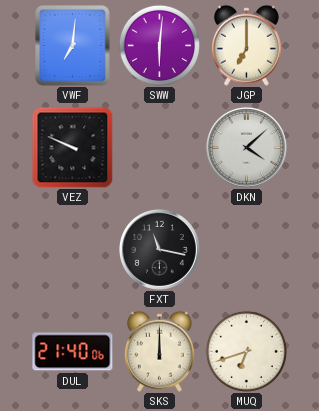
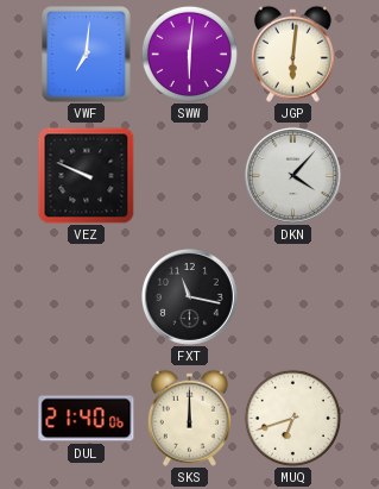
JGP: 7:00 -> 6:01 (292, 54)
DKN: 4:08 -> 4:07 (292, 175)
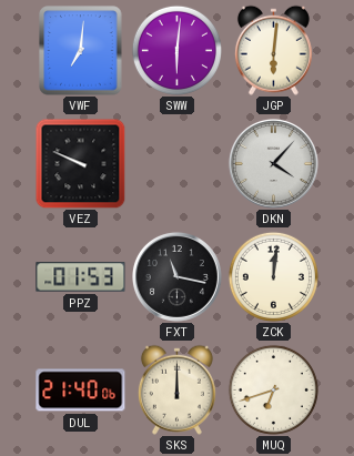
PPZ: none -> 01:53 (81, 277)
ZCK: none -> 12:01 (273, 276)
